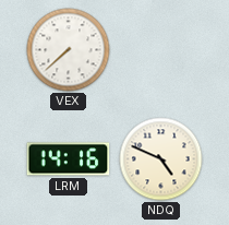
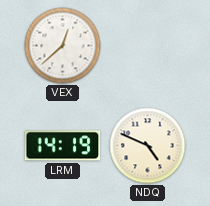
VEX: 7:38 -> 12:38 (63, 46)
LRM: 14:16 -> 14:19 (63, 146)
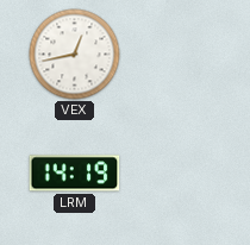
VEX: 12:38 -> 12:43 (75, 55)
NDQ: 4:49 -> none (148, 146)
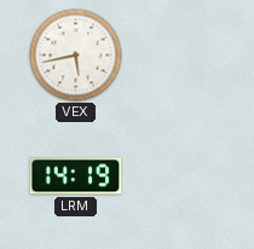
VEX: 12:43 -> 5:43 (76, 56)
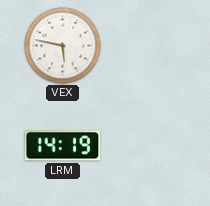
VEX: 5:43 -> 5:47 (63, 46)
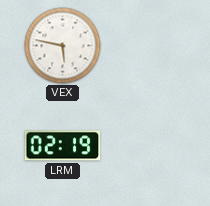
LRM: 14:19 -> 02:19 (63, 146)
